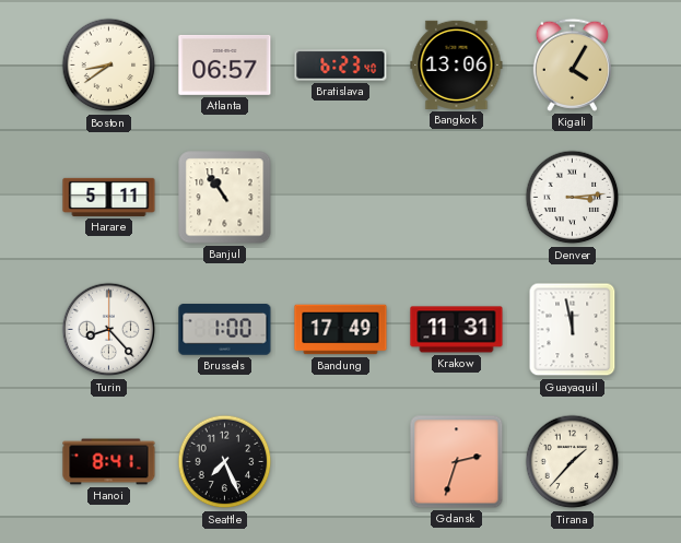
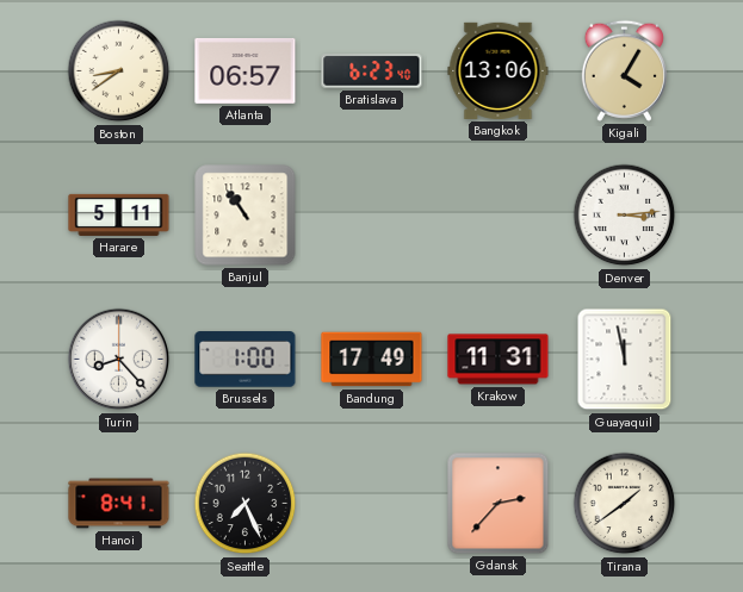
Gdansk: 2:33 -> 2:37 (499, 504)
Tirana: 1:37 -> 1:39 (625, 504)
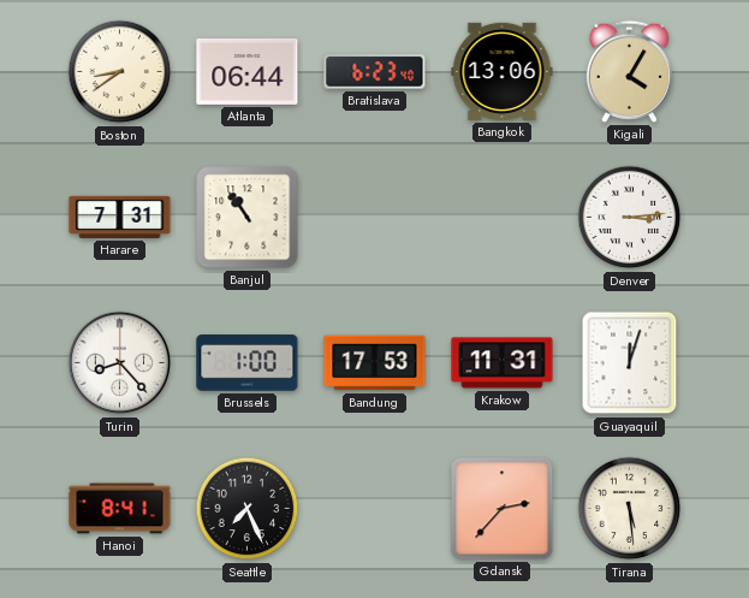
Atlanta: 06:57 -> 06:44 (248, 72)
Harare: 5:11 -> 7:31 (120, 217)
Bandung: 17:49 -> 17:53 (375, 363)
Guayaquil: 11:58 -> 12:03 (630, 363)
Tirana: 1:39 -> 5:29 (630, 509)
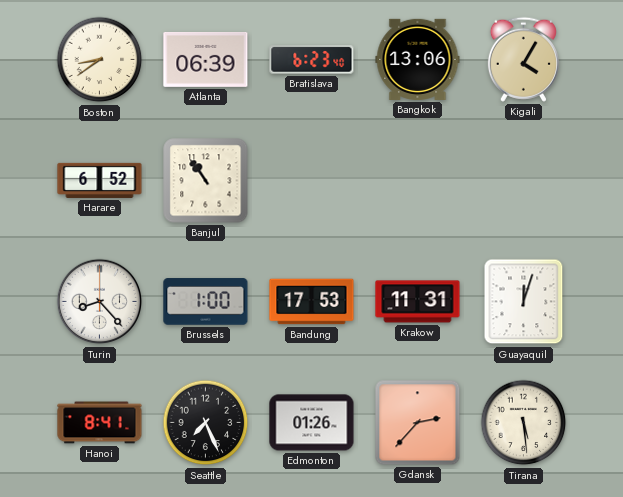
Atlanta: 06:44 -> 06:39 (206, 60)
Harare: 7:31 -> 6:52 (100, 180)
Denver: 3:14 -> none (630, 218)
Edmonton: none -> 01:26 (312, 423)
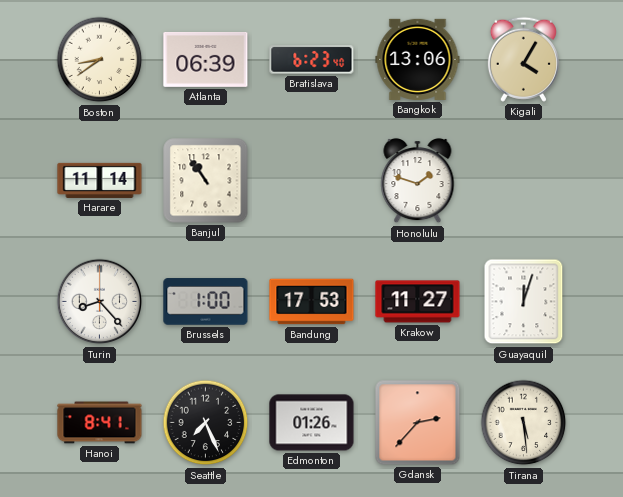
Harare: 6:52 -> 11:14 (100, 180)
Honolulu: none -> 1:48 (418, 181)
Krakow: 11:31 -> 11:27 (418, 302)
